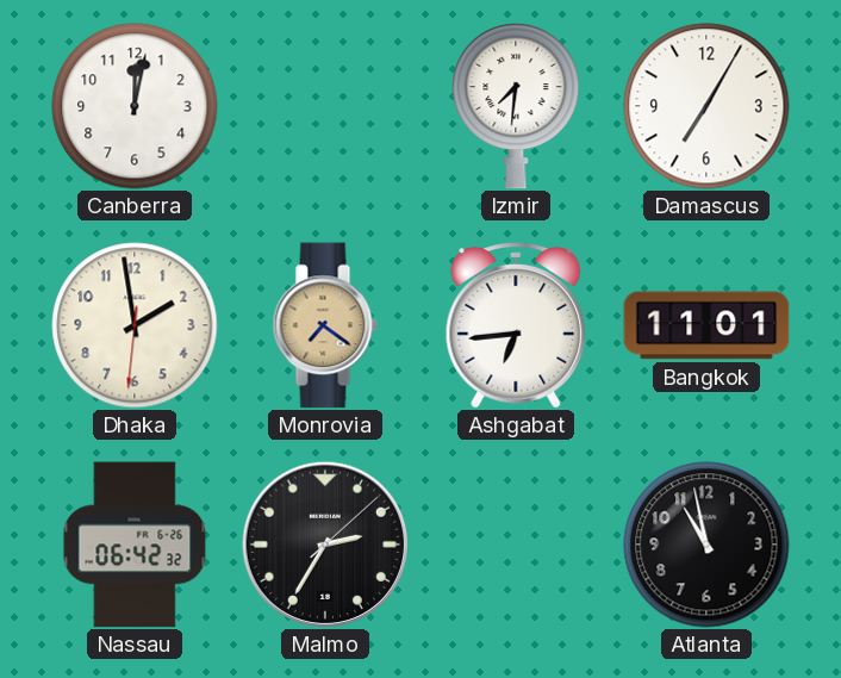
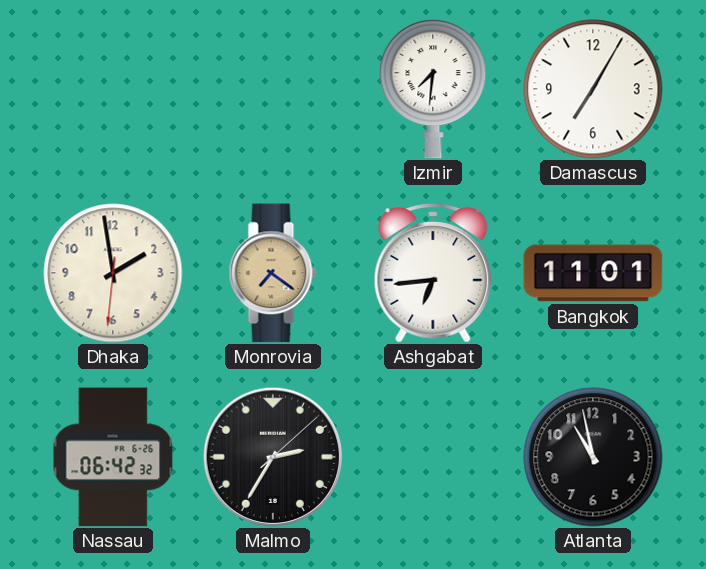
Canberra: 12:02 -> none (135, 106)
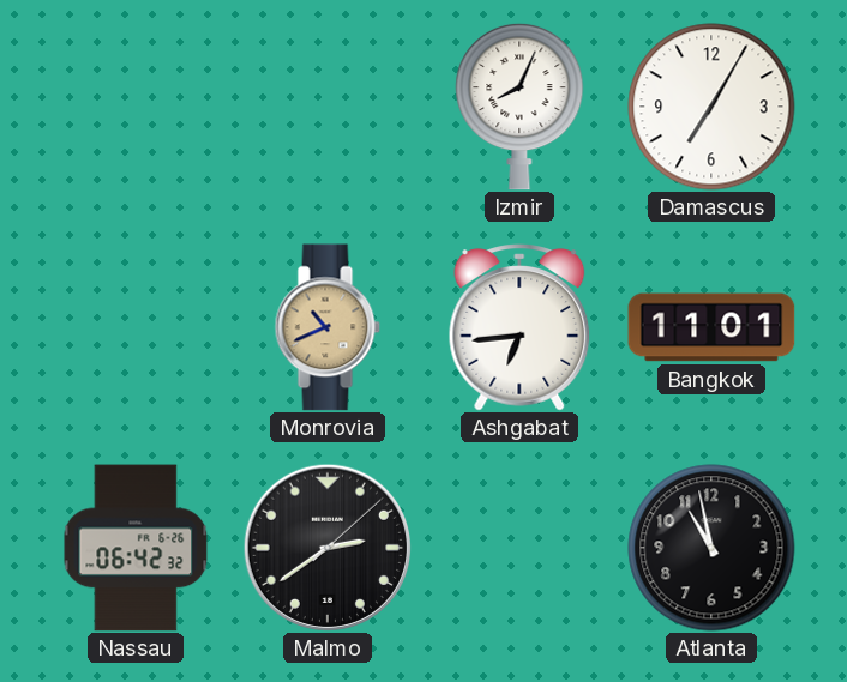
Izmir: 7:31 -> 8:04 (519, 107)
Dhaka: 1:58 -> none (113, 273)
Monrovia: 7:21 -> 10:41 (328, 327)
Malmo: 2:35 -> 2:39 (326, 547)
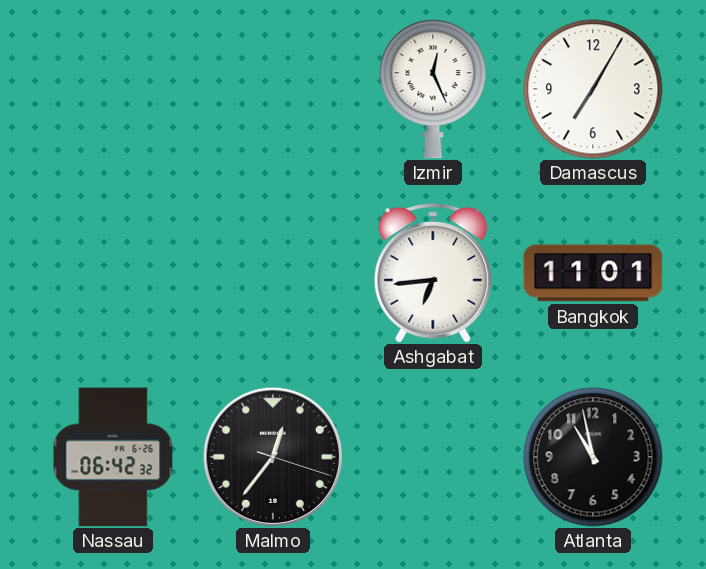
Izmir: 8:04 -> 12:26 (433, 89)
Monrovia: 10:41 -> none (328, 327)
Malmo: 2:39 -> 12:36 (272, 456)
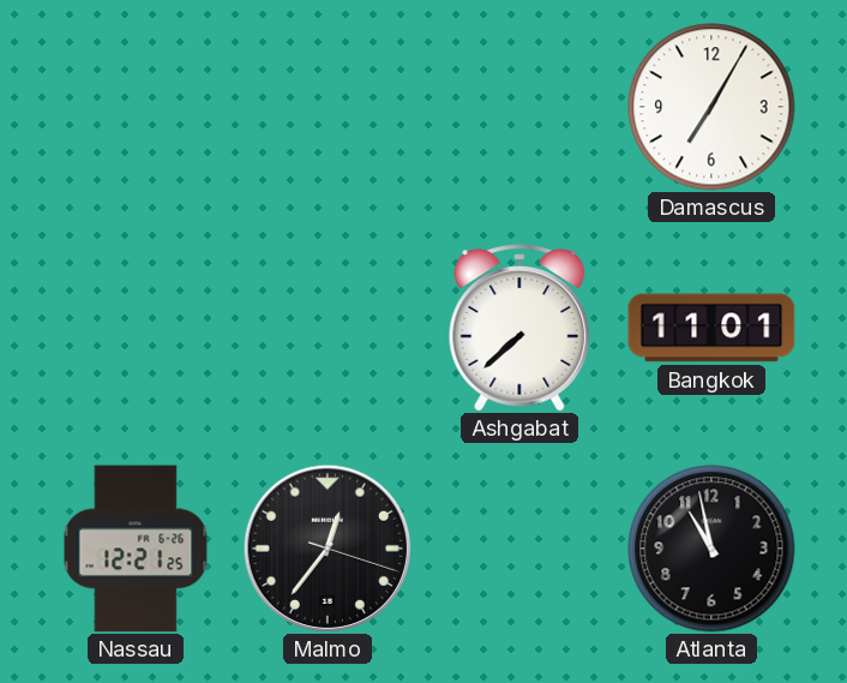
Izmir: 12:26 -> none (433, 89)
Ashgabat: 6:44 -> 7:38 (519, 328)
Nassau: 06:42 -> 12:21 (136, 549)
